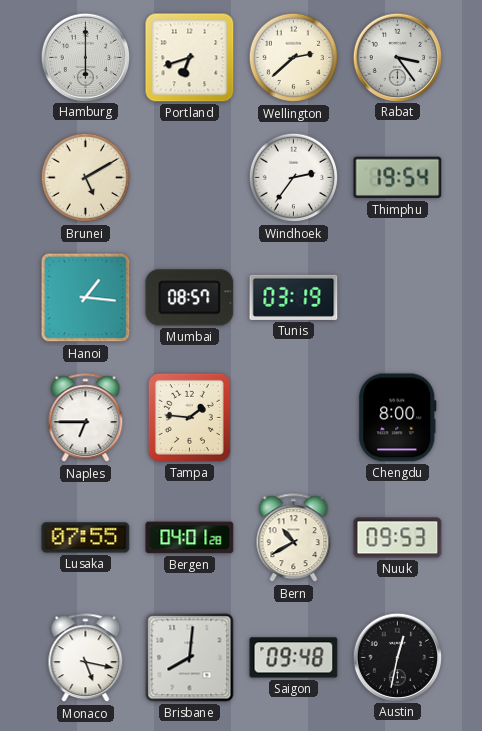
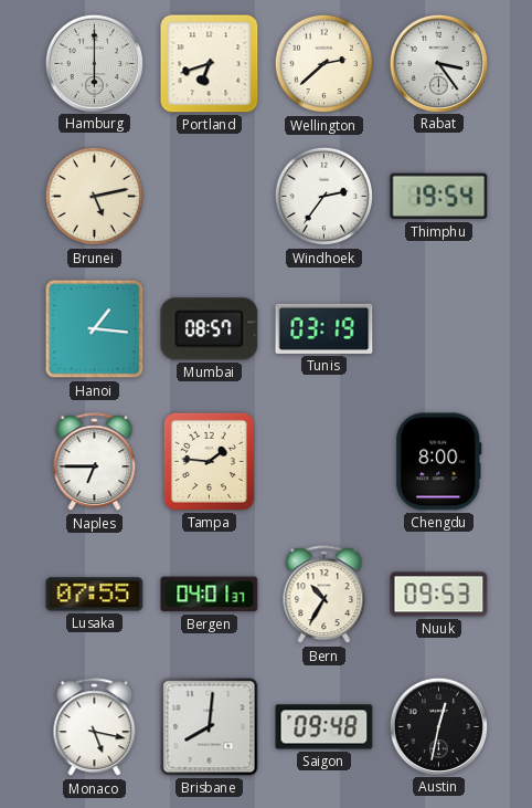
Brunei: 5:10 -> 5:13 (95, 197)
Bergen: 04:01:28 -> 04:01:37 (210, 595)
Bern: 10:40 -> 10:35 (324, 595)
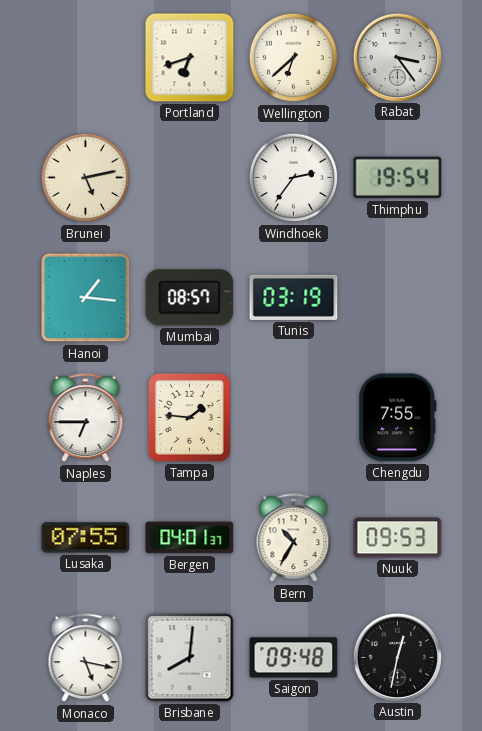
Hamburg: 6:00 -> none (94, 63)
Wellington: 2:38 -> 6:38 (294, 58)
Chengdu: 8:00 -> 7:55 (398, 418)
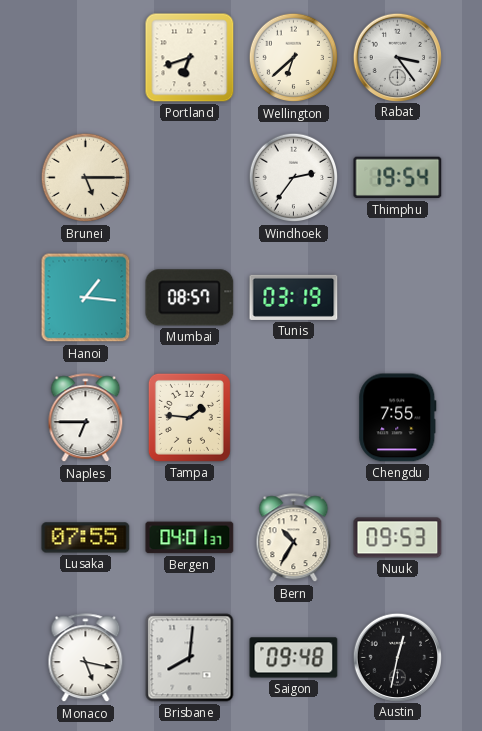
Brunei: 5:13 -> 5:15 (86, 178)
